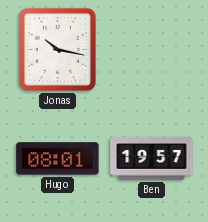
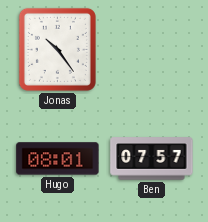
Jonas: 10:17 -> 10:24 (57, 49)
Ben: 19:57 -> 07:57 (152, 159)
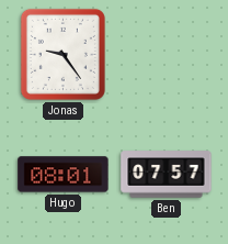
Jonas: 10:24 -> 9:24 (62, 54)
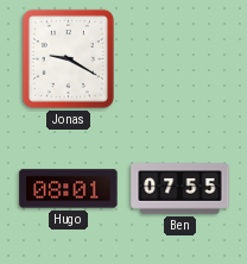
Jonas: 9:24 -> 9:20 (68, 58)
Ben: 07:57 -> 07:55 (180, 189)
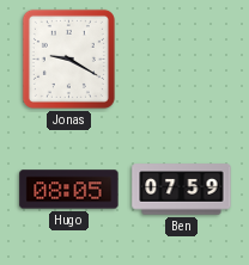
Hugo: 08:01 -> 08:05 (69, 190)
Ben: 07:55 -> 07:59 (182, 190)
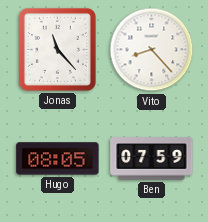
Jonas: 9:20 -> 11:23 (57, 49)
Vito: none -> 8:23 (152, 50)
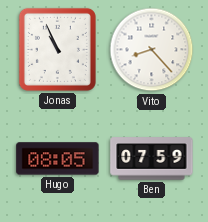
Jonas: 11:23 -> 10:56 (57, 49)
